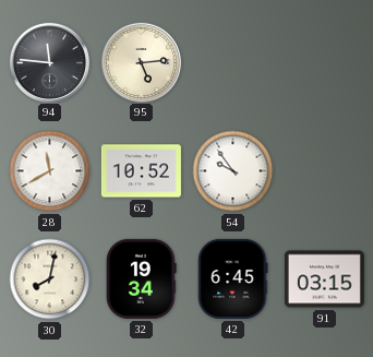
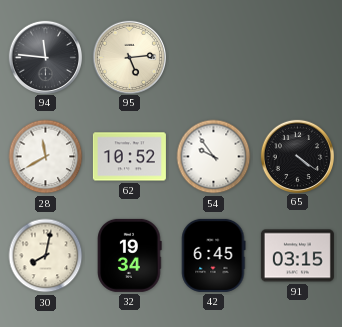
65: none -> 4:21 (297, 156)
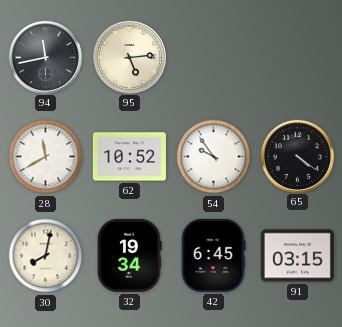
94: 11:46 -> 11:43 (45, 57)
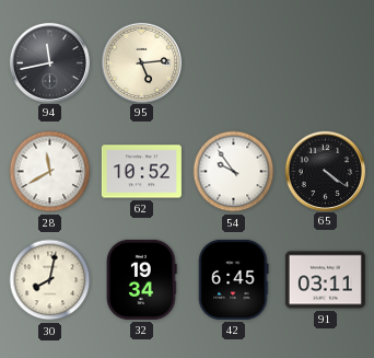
91: 03:15 -> 03:11 (325, 280)
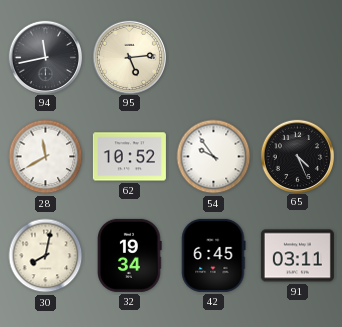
65: 4:21 -> 4:26 (297, 156)
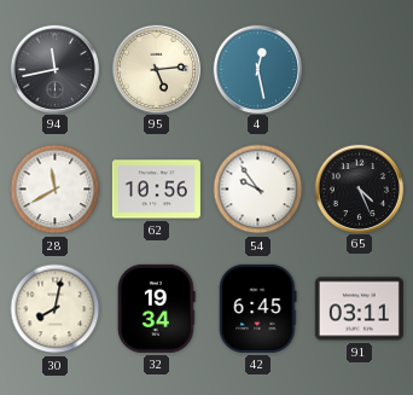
4: none -> 12:28 (257, 69)
62: 10:52 -> 10:56 (156, 190)
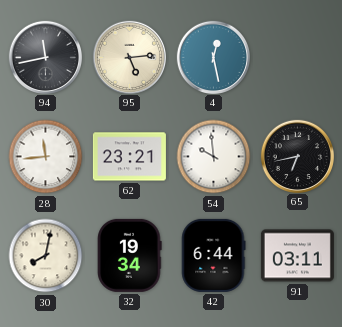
28: 11:40 -> 11:44 (46, 157)
62: 10:56 -> 23:21 (129, 157)
54: 9:54 -> 9:59 (214, 157)
65: 4:26 -> 6:43 (297, 156)
42: 6:45 -> 6:44 (214, 255)
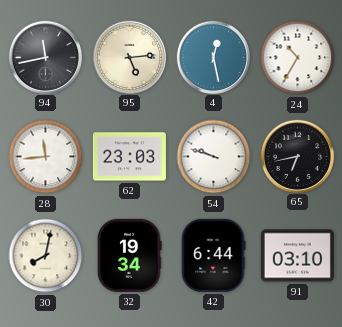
24: none -> 10:35 (298, 58)
62: 23:21 -> 23:03 (129, 157)
54: 9:59 -> 9:48 (214, 157)
91: 03:11 -> 03:10 (297, 256)
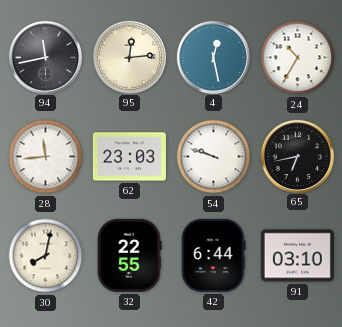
95: 5:14 -> 12:14 (129, 57)
32: 19:34 -> 22:55 (130, 255)
